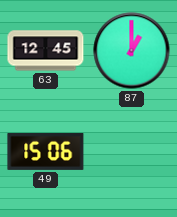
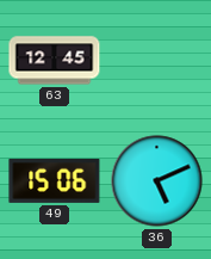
87: 1:00 -> none (132, 51)
36: none -> 5:11 (157, 181)
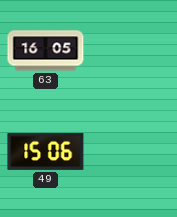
63: 12:45 -> 16:05 (46, 51)
36: 5:11 -> none (157, 181)
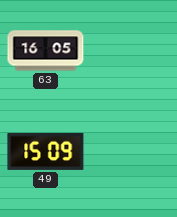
49: 15:06 -> 15:09 (46, 151)
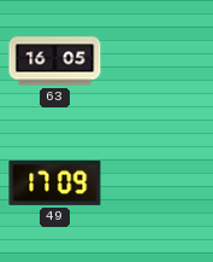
49: 15:09 -> 17:09 (55, 182)
